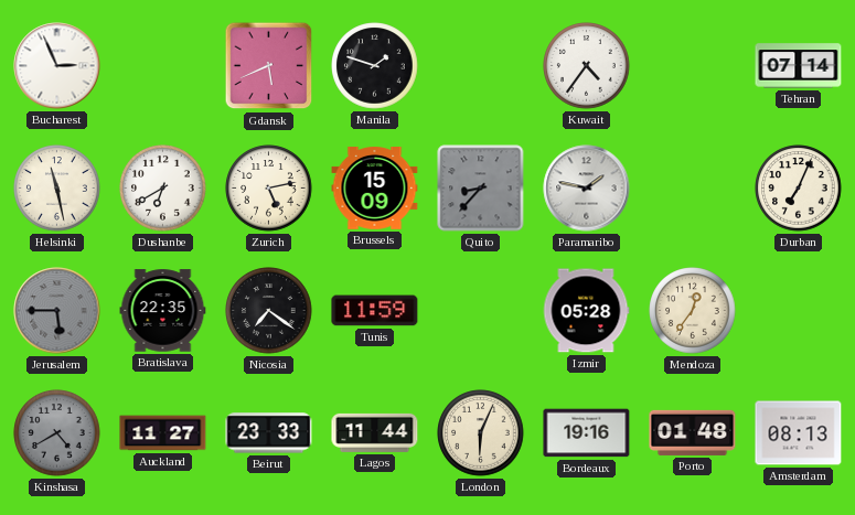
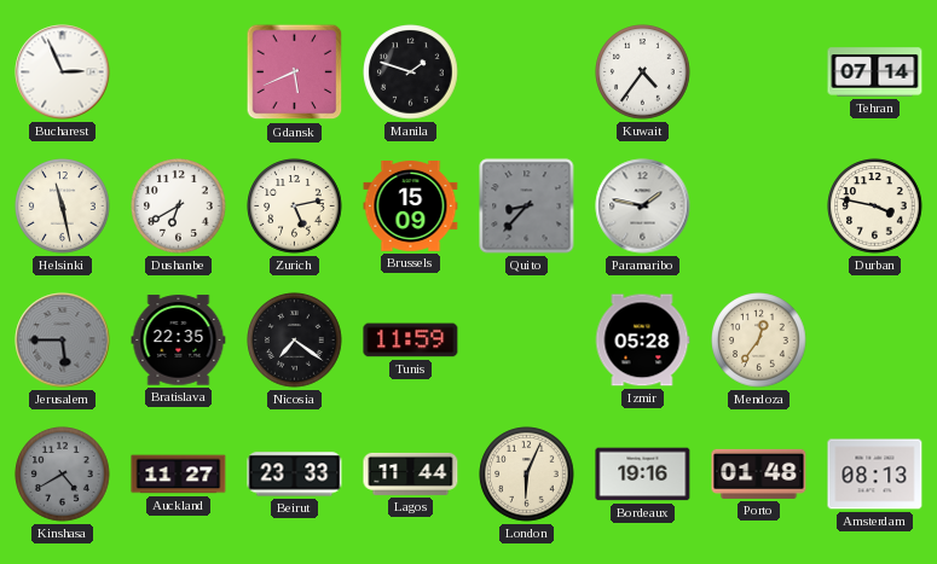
Durban: 7:04 -> 3:47 (875, 207)
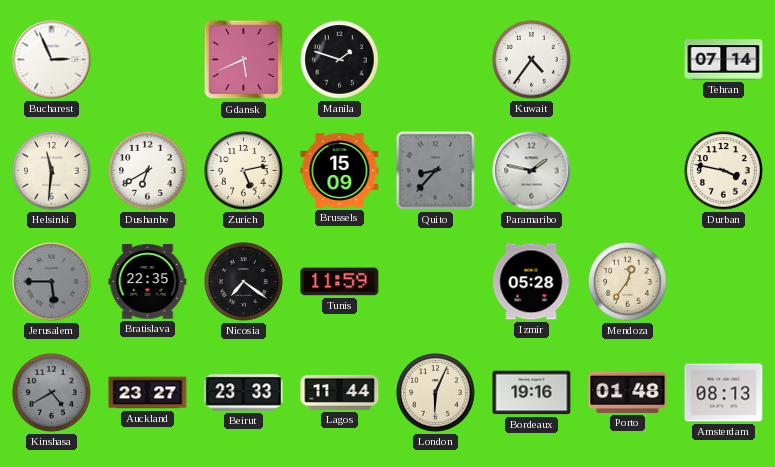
Helsinki: 11:28 -> 11:31 (52, 171)
Auckland: 11:27 -> 23:27 (148, 393)
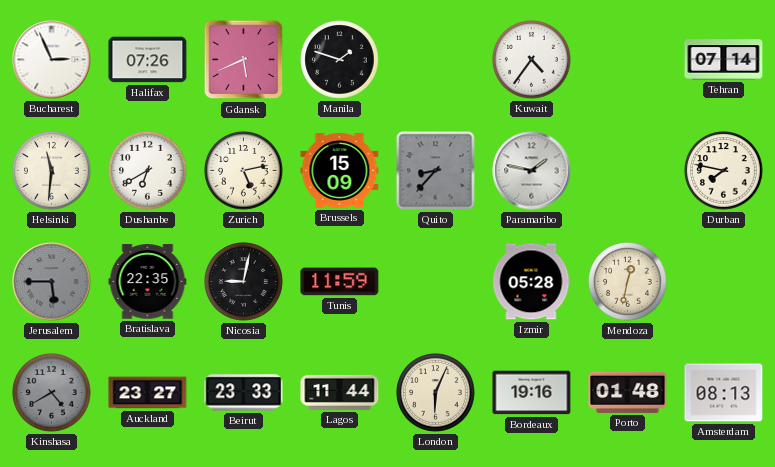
Halifax: none -> 07:26 (148, 60)
Durban: 3:47 -> 7:47 (724, 171)
Nicosia: 7:21 -> 9:02 (244, 282)
Mendoza: 12:36 -> 12:32 (628, 282)
